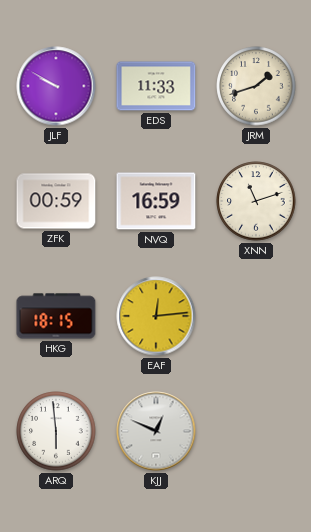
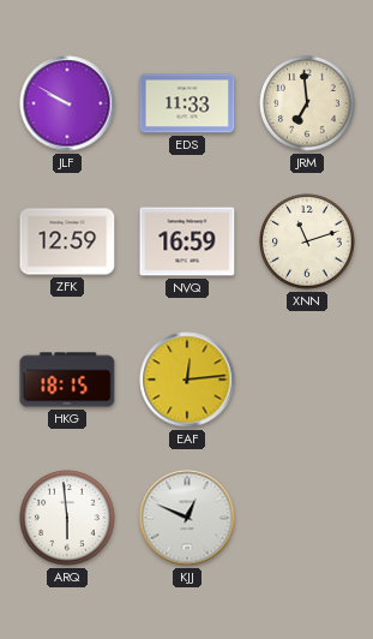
JRM: 1:42 -> 6:59 (307, 103)
ZFK: 00:59 -> 12:59 (67, 241)
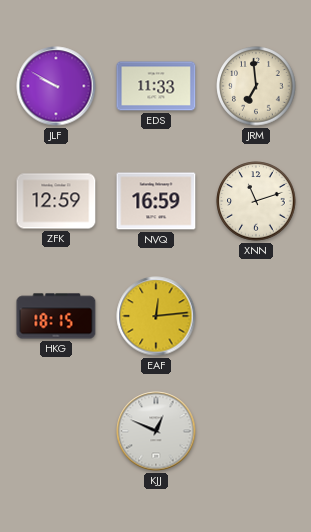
ARQ: 5:59 -> none (67, 518)
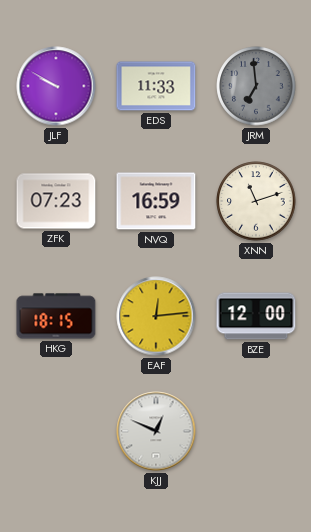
JRM dial: cream -> grey (256, 86)
ZFK: 12:59 -> 07:23 (56, 201)
BZE: none -> 12:00 (256, 316)
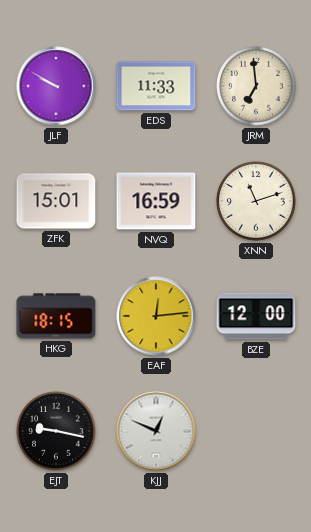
JRM dial: grey -> cream (256, 86)
ZFK: 07:23 -> 15:01 (56, 201)
EJT: none -> 9:17 (56, 431)
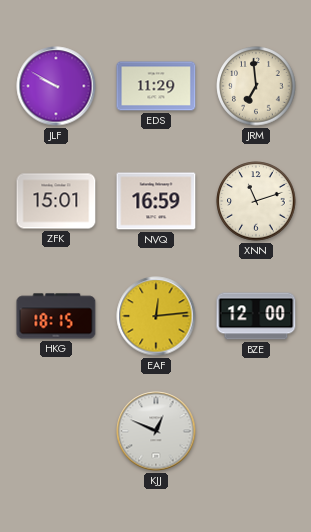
EDS: 11:33 -> 11:29 (156, 86)
EJT: 9:17 -> none (56, 431)
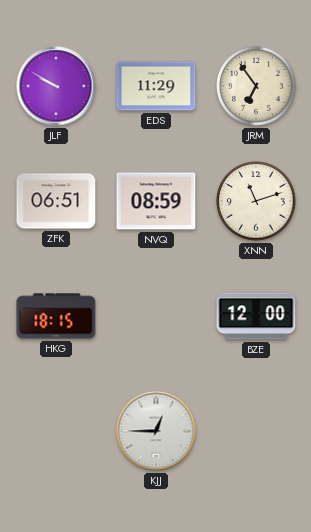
JRM: 6:59 -> 6:54 (256, 86)
ZFK: 15:01 -> 06:51 (56, 201)
NVQ: 16:59 -> 08:59 (156, 201)
EAF: 12:14 -> none (156, 316)
KJJ: 12:49 -> 12:45 (156, 431)
